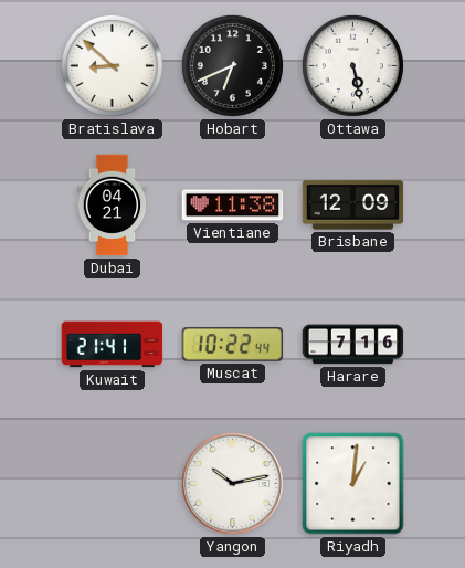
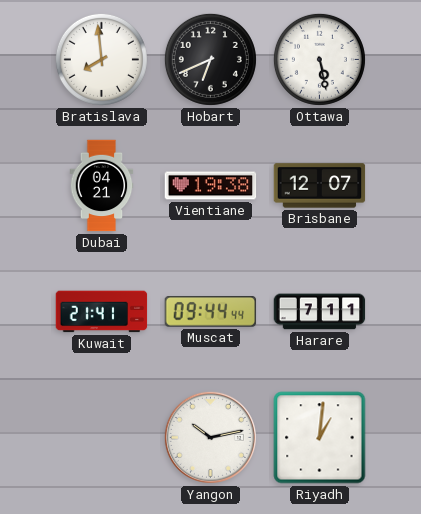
Bratislava: 8:52 -> 7:59 (101, 59)
Vientiane: 11:38 -> 19:38 (211, 186)
Brisbane: 12:09 -> 12:07 (320, 186)
Muscat: 10:22 -> 09:44 (211, 312)
Harare: 7:16 -> 7:11 (320, 312)
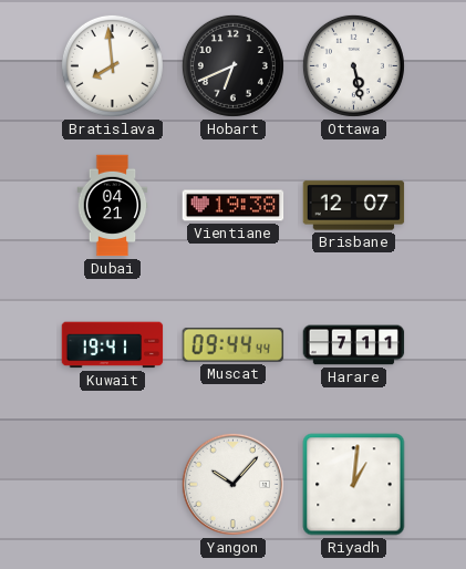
Kuwait: 21:41 -> 19:41 (113, 345)
Yangon: 10:13 -> 10:07 (232, 484)
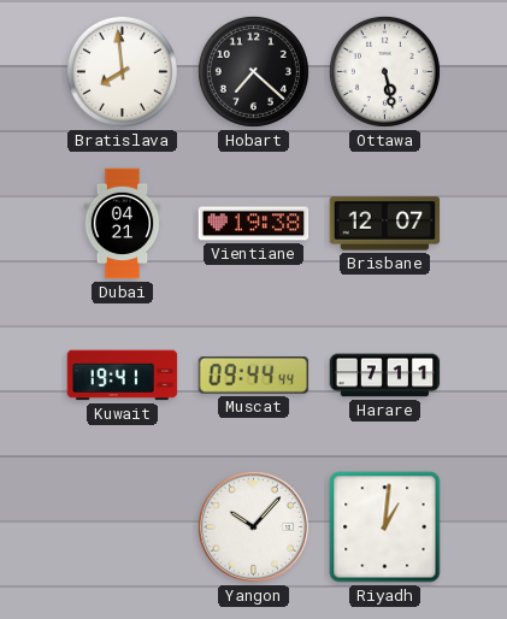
Hobart: 6:41 -> 7:22 (253, 71)
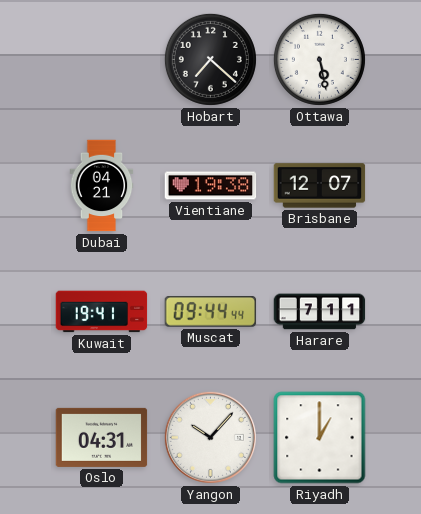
Bratislava: 7:59 -> none (122, 71)
Oslo: none -> 04:31 (102, 437)
Riyadh: 1:01 -> 1:00 (320, 438)
